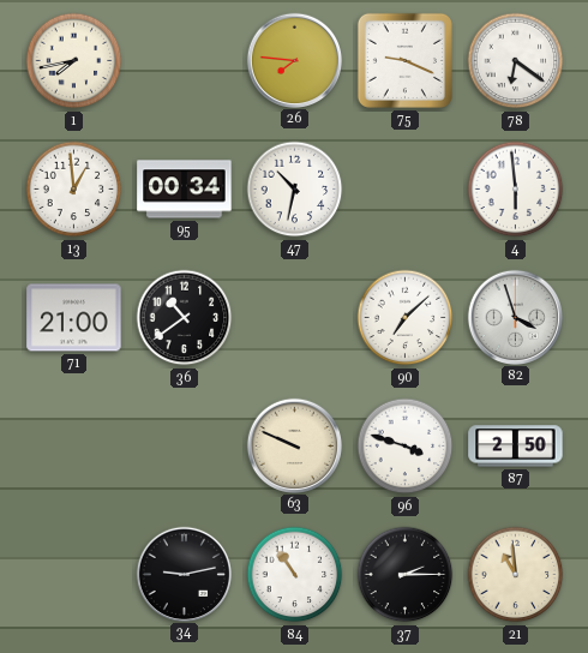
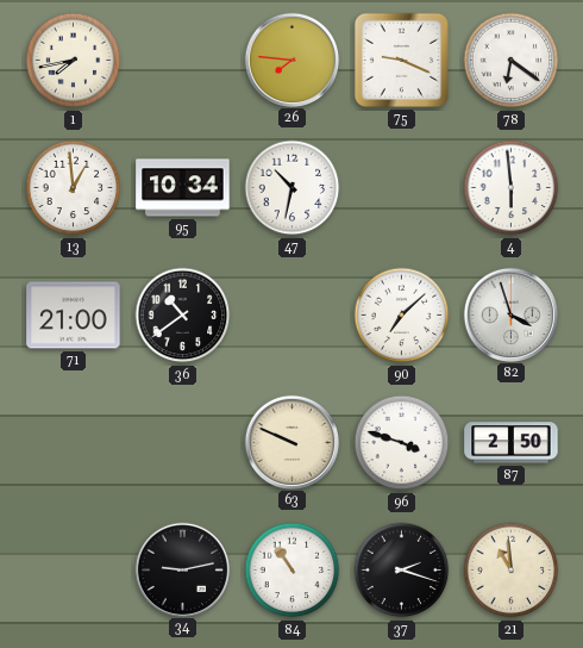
95: 00:34 -> 10:34 (183, 188)
37: 2:15 -> 2:18 (402, 571)
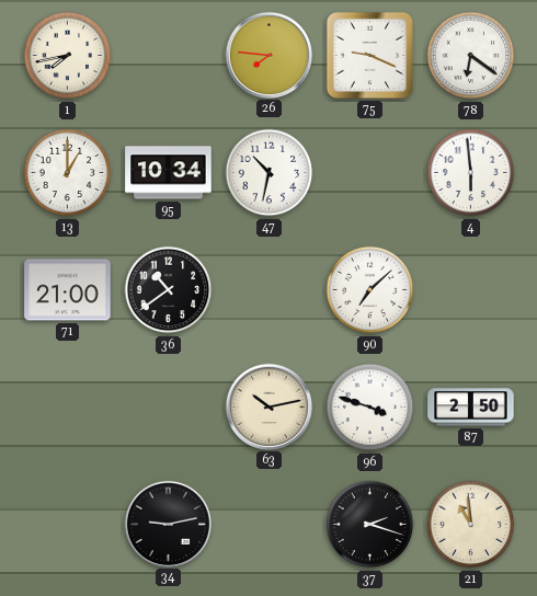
13: 12:59 -> 1:00 (68, 173)
82: 3:57 -> none (510, 314)
63: 9:49 -> 10:13 (268, 406)
84: 10:54 -> none (293, 571)
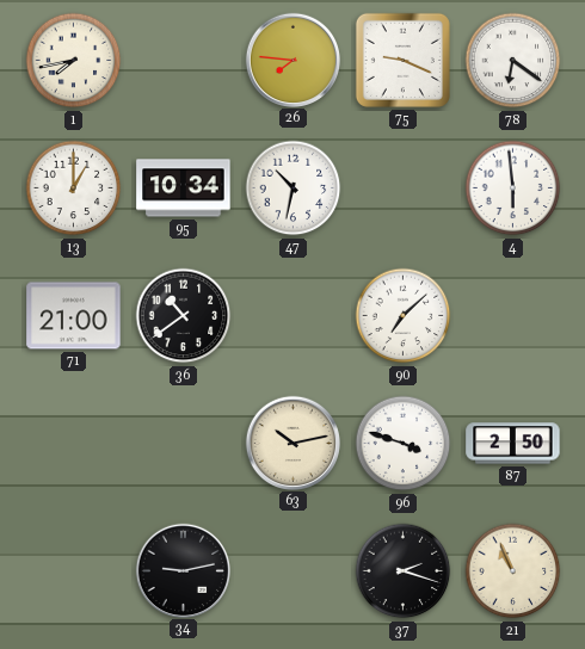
21: 10:59 -> 10:56 (513, 571)
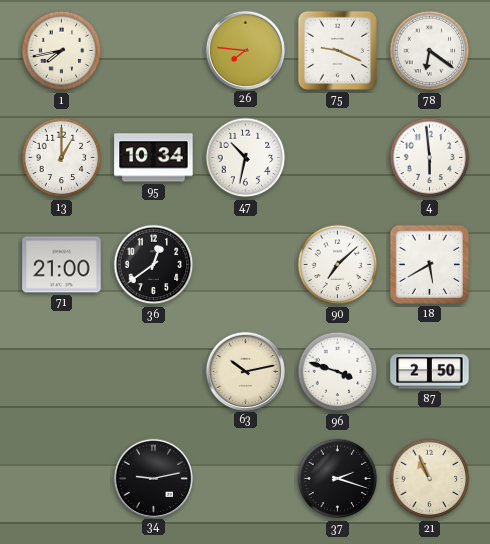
36: 10:39 -> 12:39 (154, 265)
18: none -> 5:40 (429, 264)
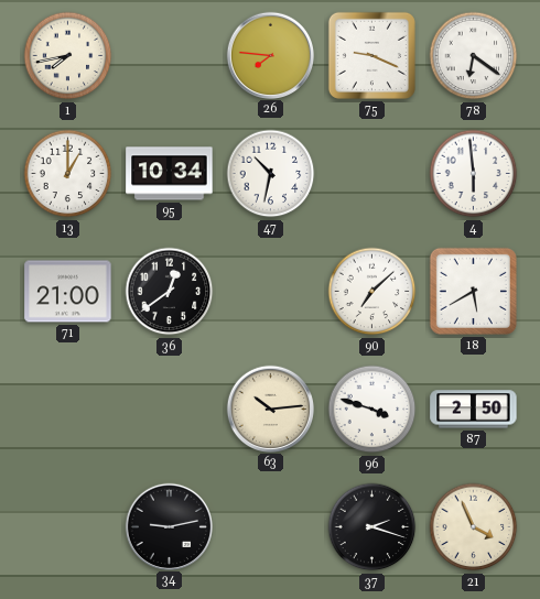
63: 10:13 -> 10:14 (270, 409)
21: 10:56 -> 3:56 (474, 527)
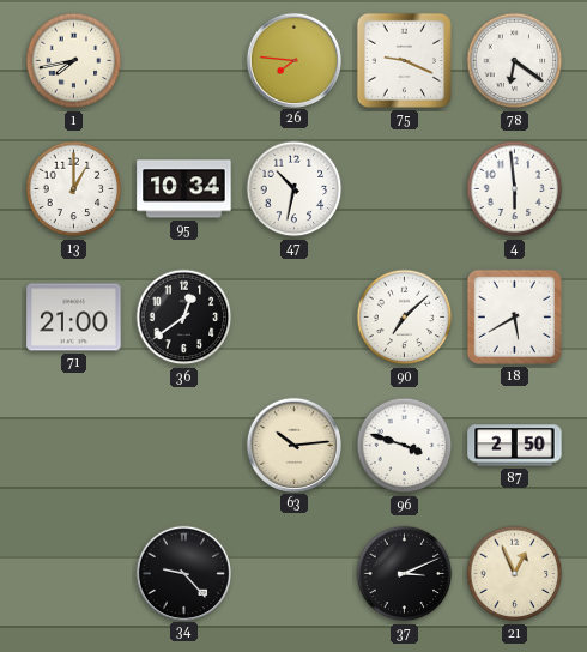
34: 9:13 -> 9:23 (183, 573)
37: 2:18 -> 3:11 (405, 574)
21: 3:56 -> 12:56 (515, 574)
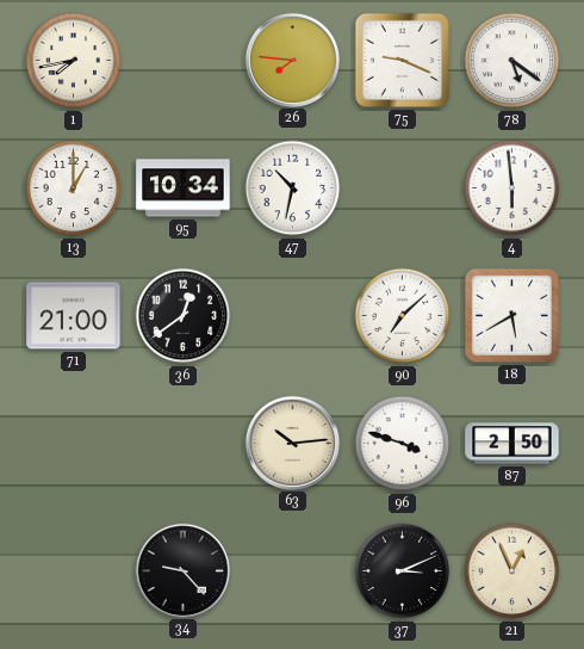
78: 6:21 -> 5:21 (512, 61)
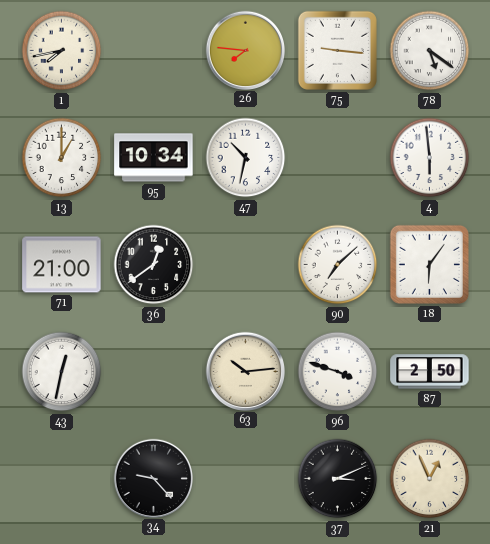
75: 9:19 -> 9:16 (337, 50)
18: 5:40 -> 6:06 (429, 264)
43: none -> 12:32 (62, 372)
